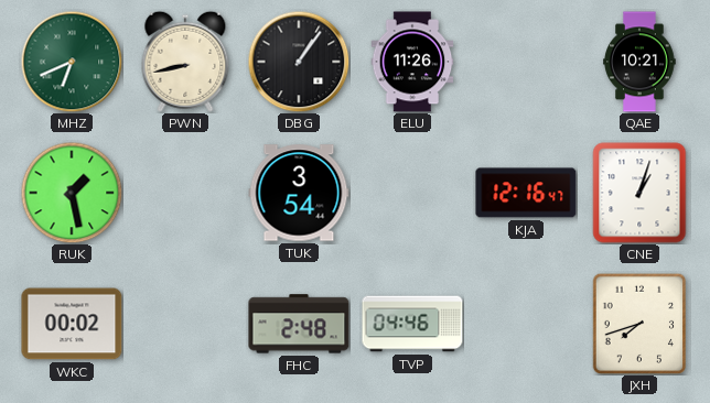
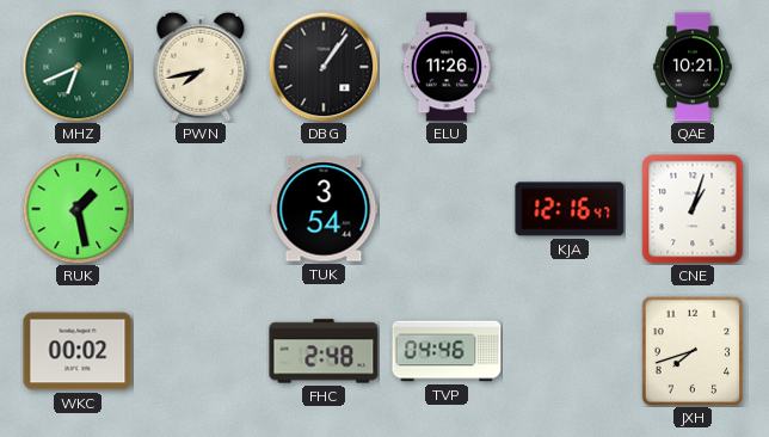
PWN: 8:43 -> 7:43 (201, 67)
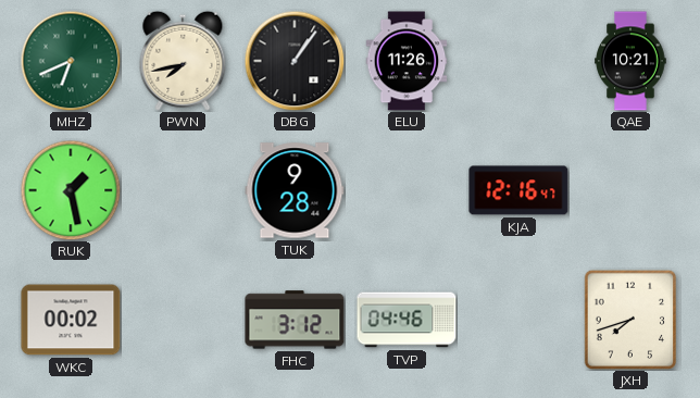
TUK: 3:54 -> 9:28 (295, 190)
CNE: 1:03 -> none (693, 209)
FHC: 2:48 -> 3:12 (295, 320)
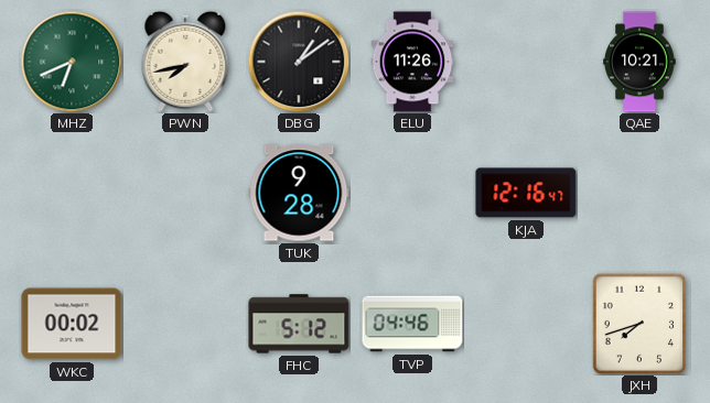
DBG: 1:06 -> 1:09 (299, 62)
RUK: 1:28 -> none (71, 190)
FHC: 3:12 -> 5:12 (299, 324)
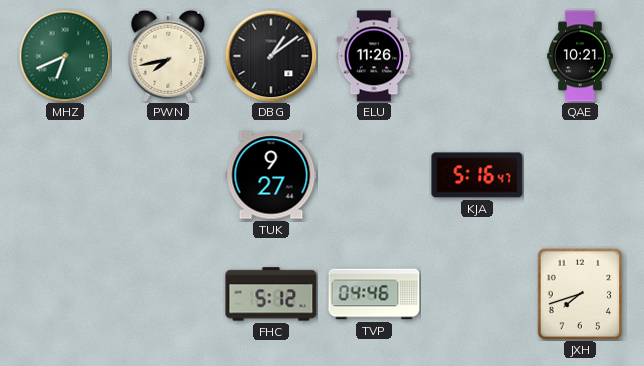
TUK: 9:28 -> 9:27 (271, 175)
KJA: 12:16 -> 5:16 (477, 175)
WKC: 00:02 -> none (72, 324)
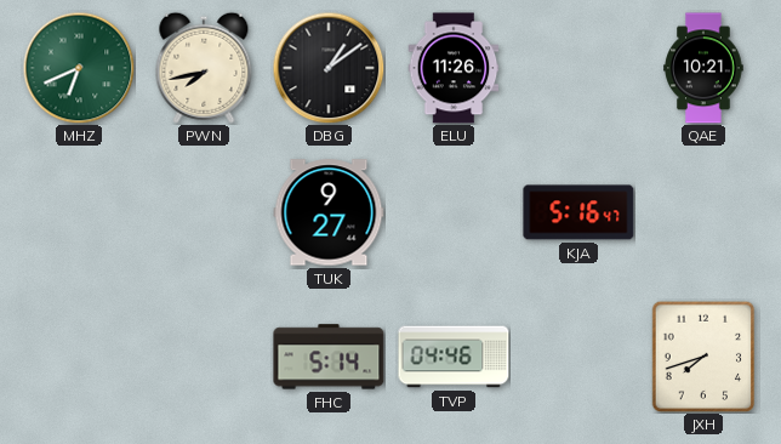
FHC: 5:12 -> 5:14 (329, 357)
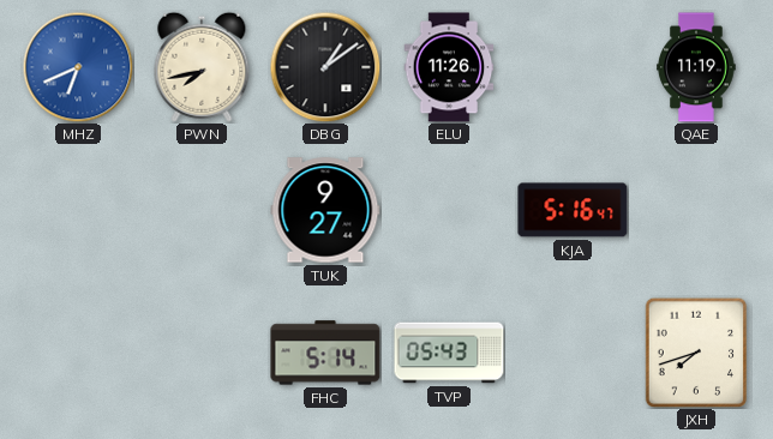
MHZ dial: green -> blue (78, 67)
QAE: 10:21 -> 11:19 (696, 67)
TVP: 04:46 -> 05:43 (449, 353)
